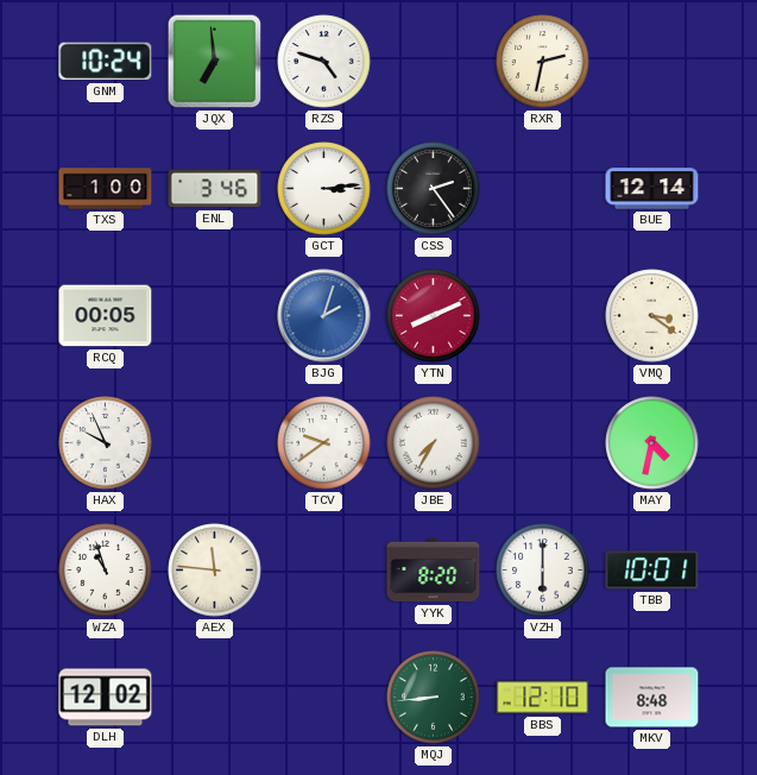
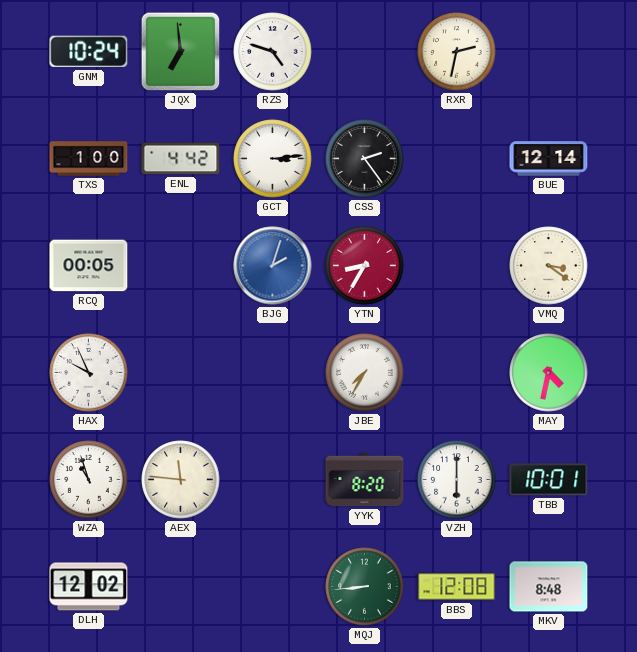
ENL: 3:46 -> 4:42 (181, 159)
YTN: 8:11 -> 8:35 (365, 266)
TCV: 9:39 -> none (324, 443)
BBS: 12:10 -> 12:08 (457, 587)
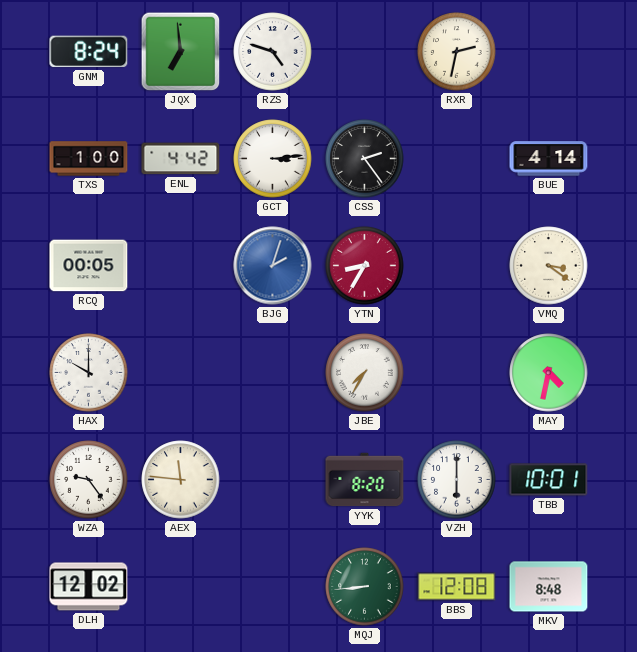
GNM: 10:24 -> 8:24 (89, 52)
BUE: 12:14 -> 4:14 (549, 159)
HAX: 9:56 -> 10:00 (89, 373)
WZA: 10:57 -> 9:24 (89, 480)
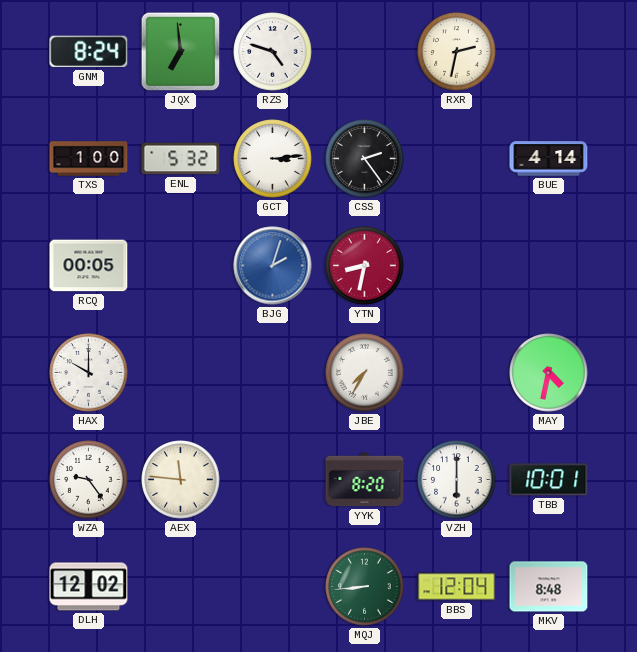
ENL: 4:42 -> 5:32 (181, 159)
YTN: 8:35 -> 8:32 (365, 266)
VMQ: 3:21 -> none (549, 266)
BBS: 12:08 -> 12:04 (457, 587)
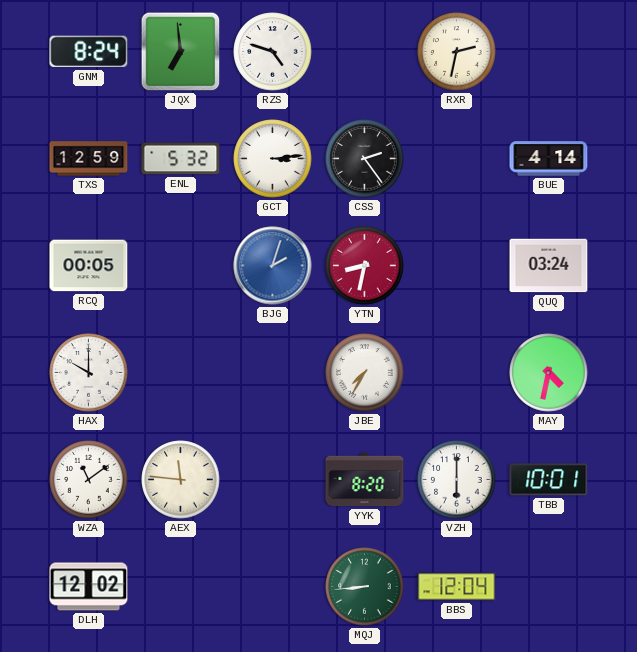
TXS: 1:00 -> 12:59 (89, 159)
QUQ: none -> 03:24 (549, 266)
WZA: 9:24 -> 11:09 (89, 480)
MKV: 8:48 -> none (549, 587)
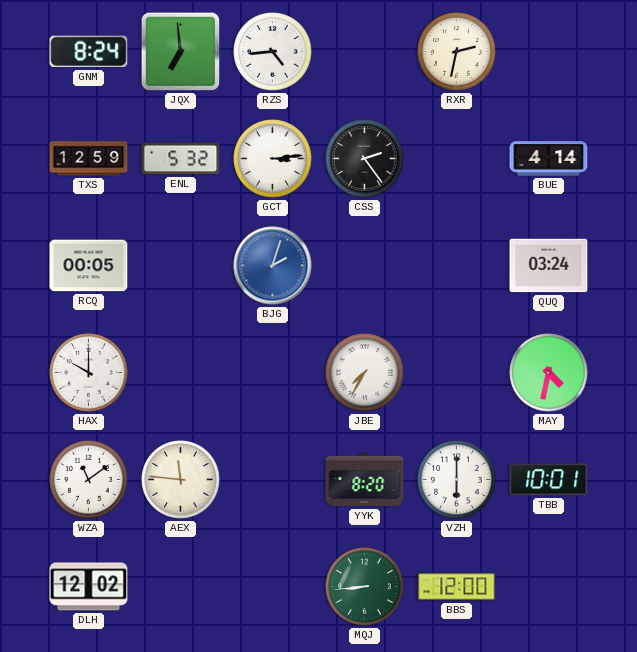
RZS: 4:48 -> 4:44 (273, 52)
YTN: 8:32 -> none (365, 266)
BBS: 12:04 -> 12:00 (457, 587)
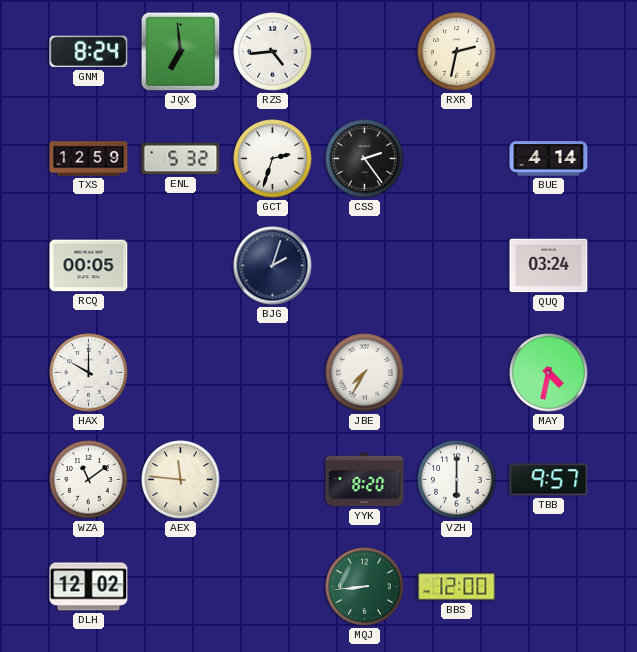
GCT: 3:14 -> 2:33 (273, 159)
BJG dial: blue -> navy (273, 266)
TBB: 10:01 -> 9:57 (549, 480)
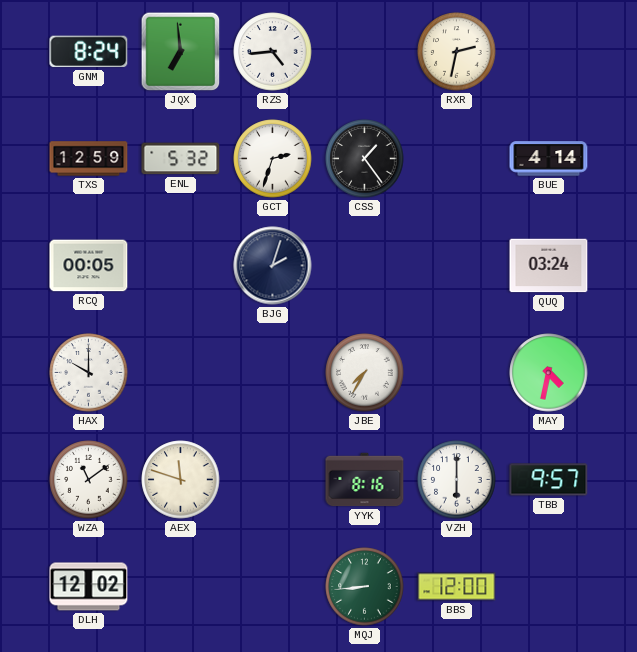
CSS: 2:24 -> 1:24 (365, 159)
AEX: 11:46 -> 11:48 (181, 480)
YYK: 8:20 -> 8:16 (365, 480)
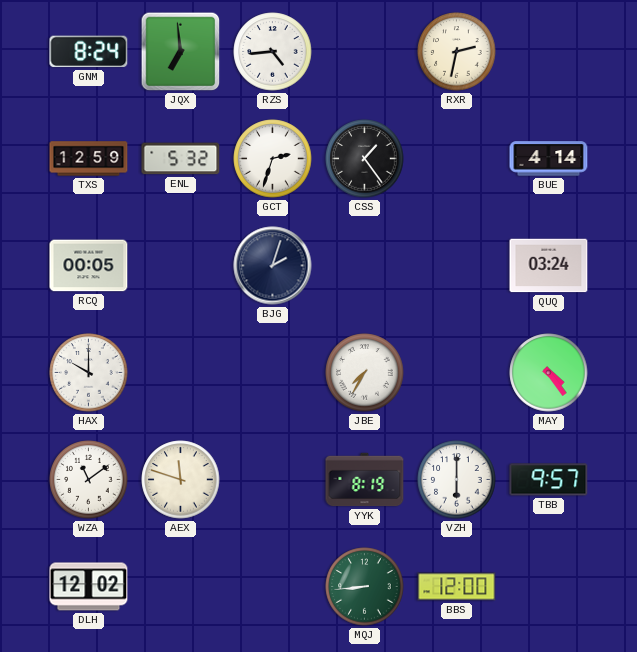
MAY: 4:32 -> 4:24 (549, 373)
YYK: 8:16 -> 8:19 (365, 480)
